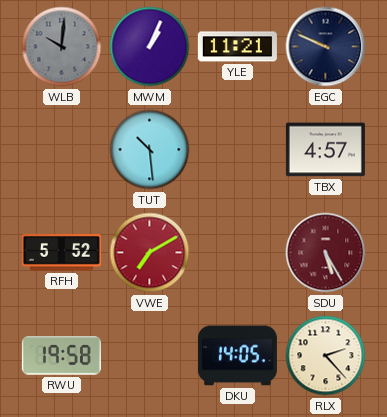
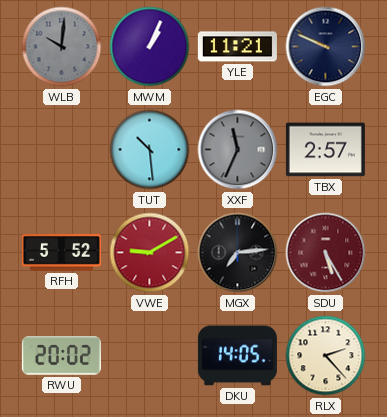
XXF: none -> 11:34 (238, 150)
TBX: 4:57 -> 2:57 (325, 150)
VWE: 7:10 -> 9:10 (150, 253)
MGX: none -> 7:14 (238, 253)
RWU: 19:58 -> 20:02 (61, 356)
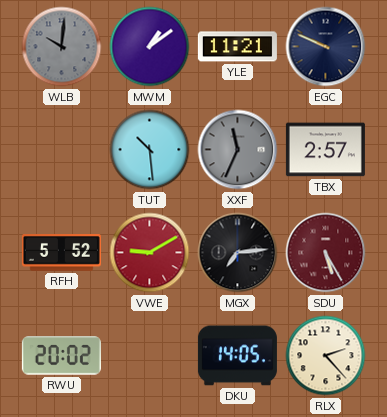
MWM: 1:04 -> 1:09 (150, 47)
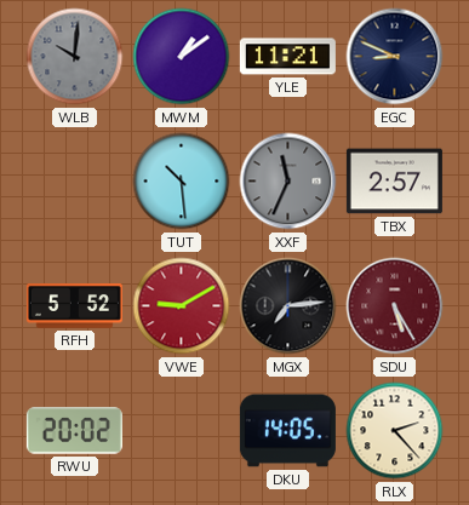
EGC: 9:49 -> 8:49 (395, 57)
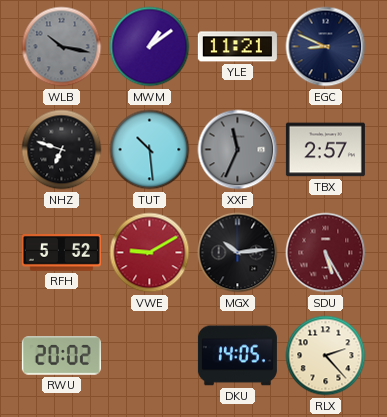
WLB: 10:01 -> 10:17 (62, 47)
NHZ: none -> 6:48 (62, 150)
MGX: 7:14 -> 10:14 (238, 253)
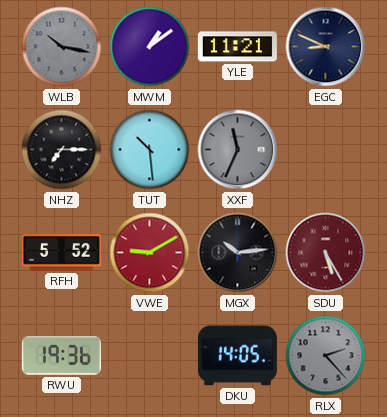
NHZ: 6:48 -> 7:15 (62, 150)
TBX: 2:57 -> none (325, 150)
RWU: 20:02 -> 19:36 (61, 356)
RLX dial: cream -> grey (326, 356)
